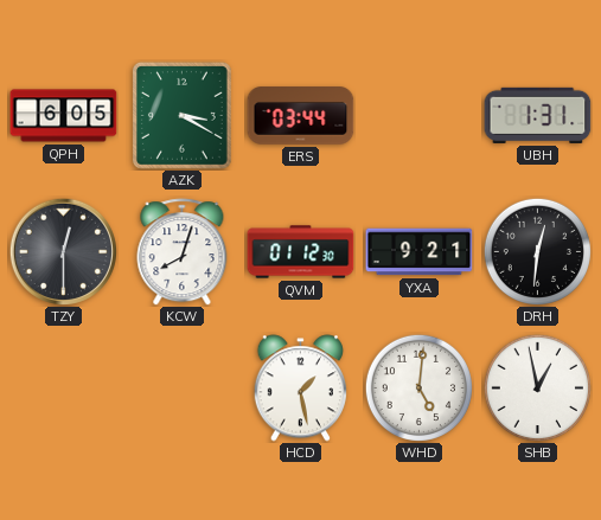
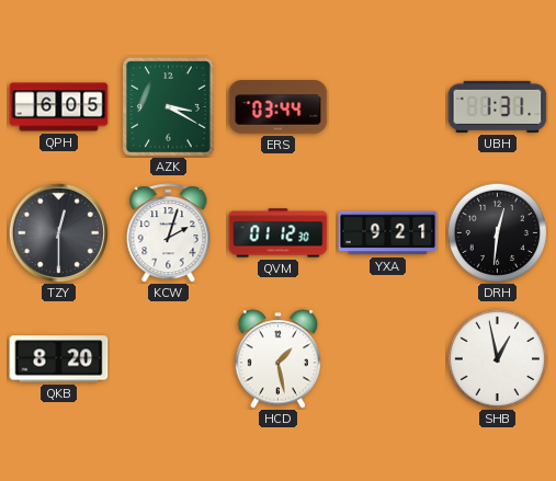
KCW: 8:03 -> 2:03 (169, 233)
QKB: none -> 8:20 (59, 359)
WHD: 5:01 -> none (418, 387)
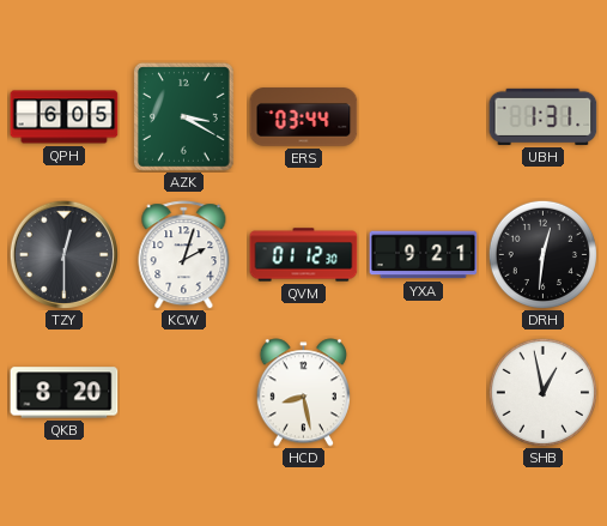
HCD: 1:28 -> 8:28 (303, 393)
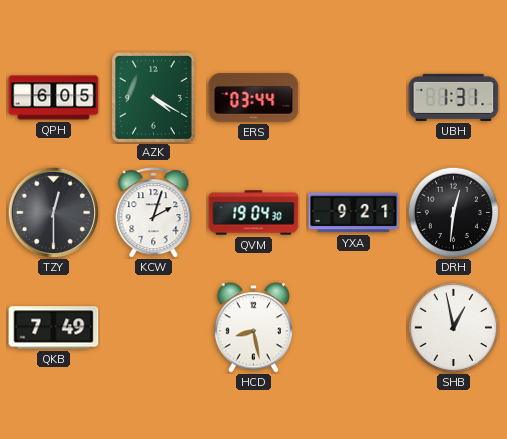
AZK: 3:20 -> 4:20 (153, 97)
QVM: 01:12 -> 19:04 (254, 213)
QKB: 8:20 -> 7:49 (54, 328)
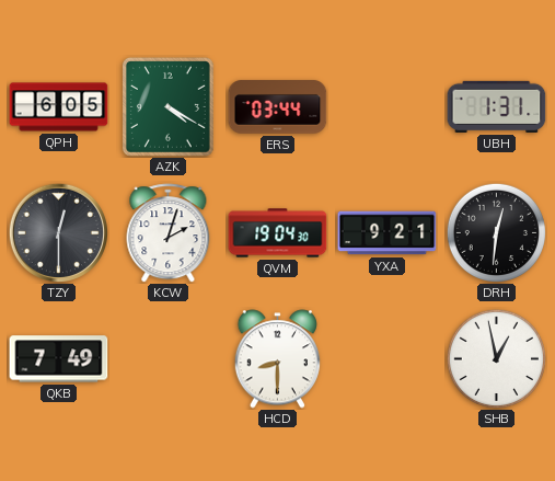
HCD: 8:28 -> 8:30 (277, 359)
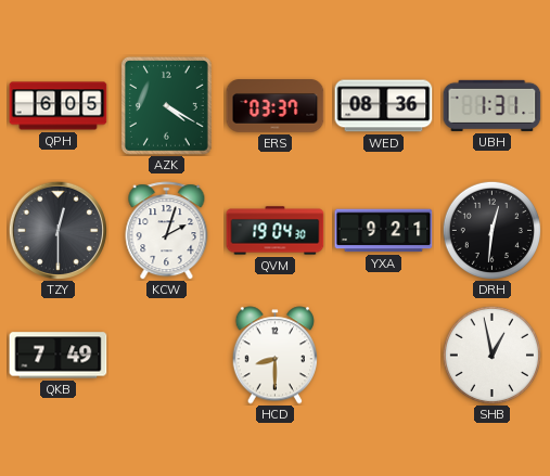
ERS: 03:44 -> 03:37 (276, 106)
WED: none -> 08:36 (384, 106)
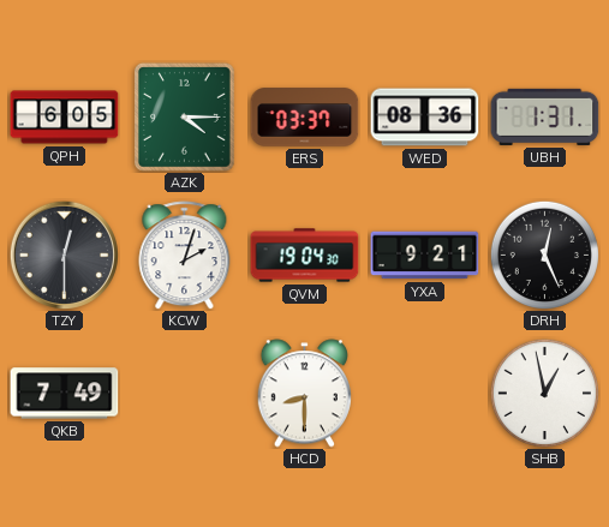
AZK: 4:20 -> 4:15 (184, 116)
DRH: 12:31 -> 12:26 (544, 254)
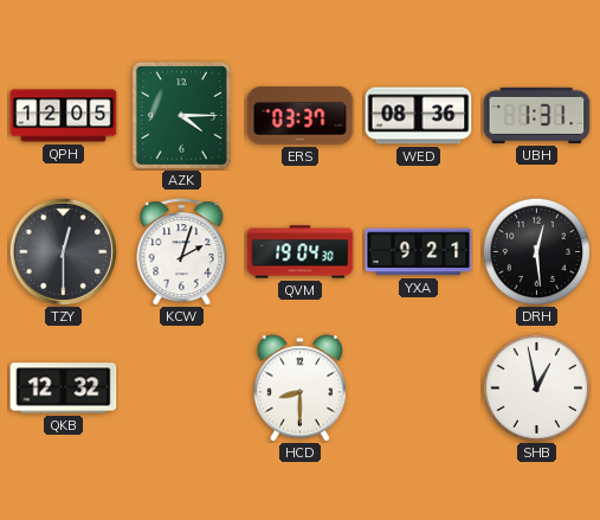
QPH: 6:05 -> 12:05 (64, 116)
DRH: 12:26 -> 12:29 (536, 251)
QKB: 7:49 -> 12:32 (64, 389)
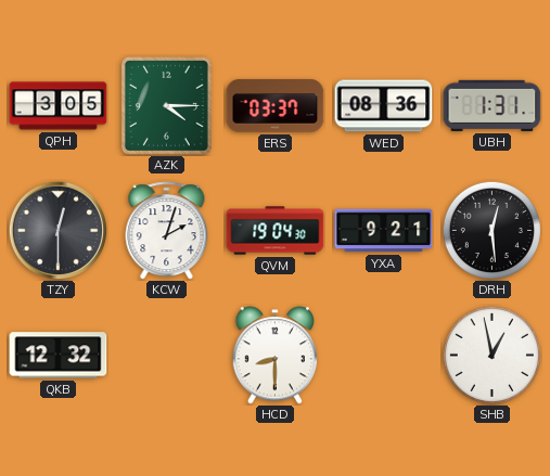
QPH: 12:05 -> 3:05 (59, 106)
